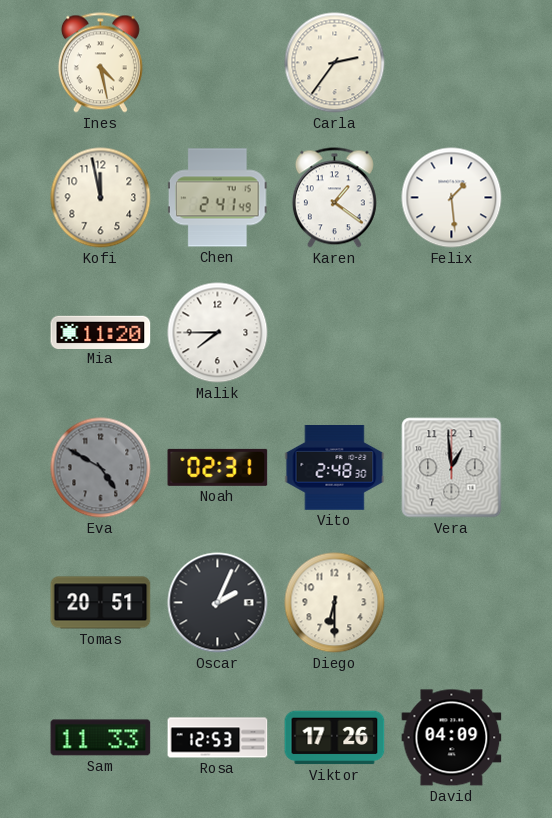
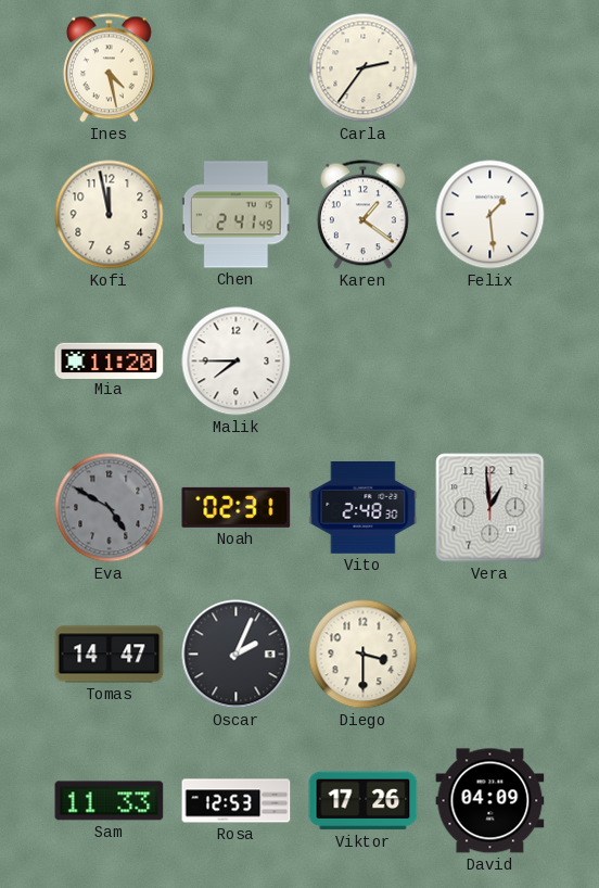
Tomas: 20:51 -> 14:47 (110, 655)
Diego: 6:30 -> 3:30 (364, 655)
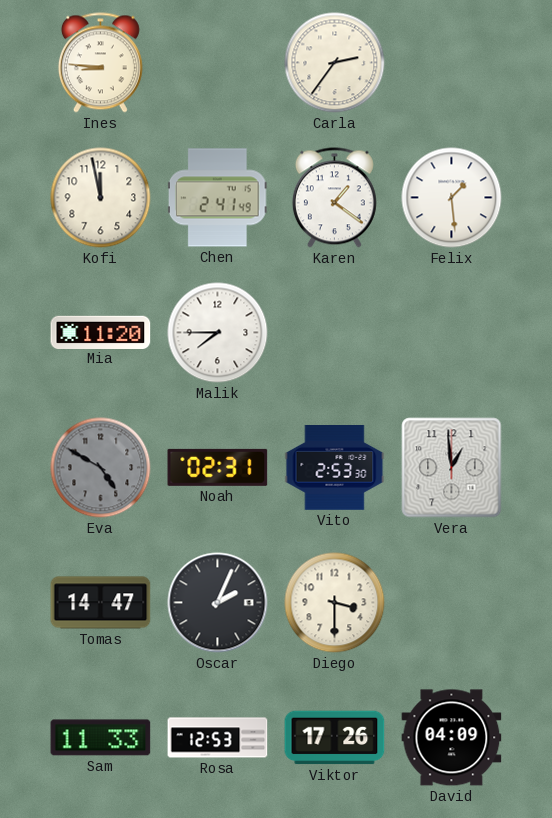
Ines: 4:28 -> 8:46 (100, 63)
Vito: 2:48 -> 2:53 (335, 468)
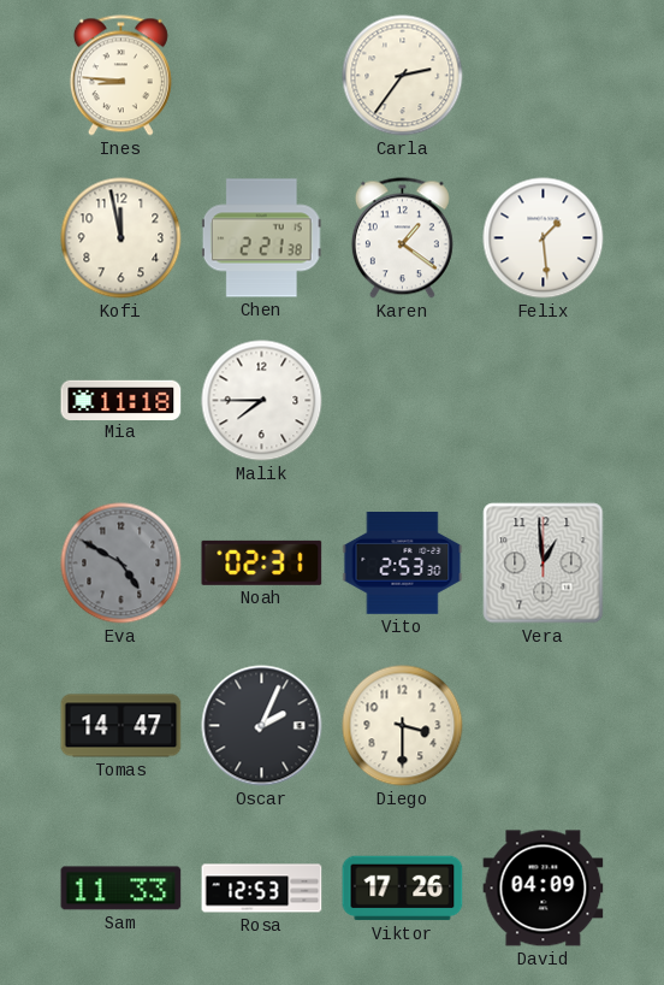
Chen: 2:41 -> 2:21 (261, 238)
Mia: 11:20 -> 11:18 (121, 400)
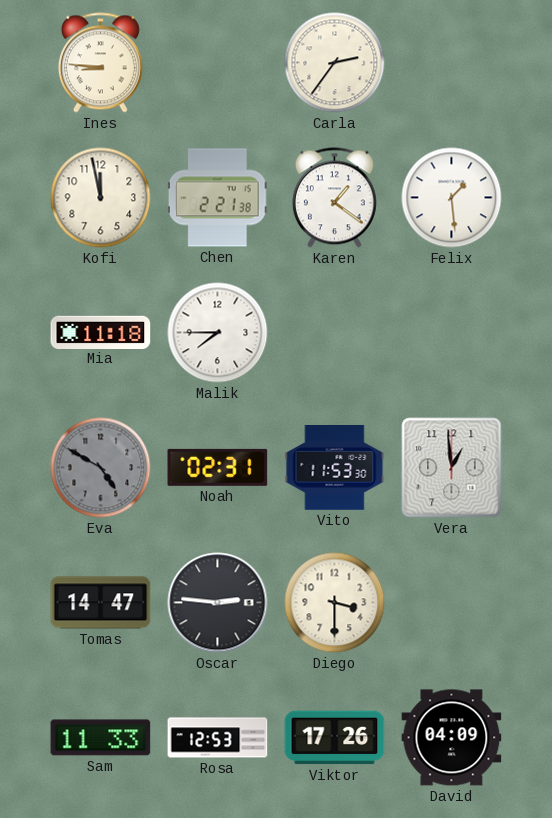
Vito: 2:53 -> 11:53 (335, 468)
Oscar: 2:04 -> 2:46 (218, 603)
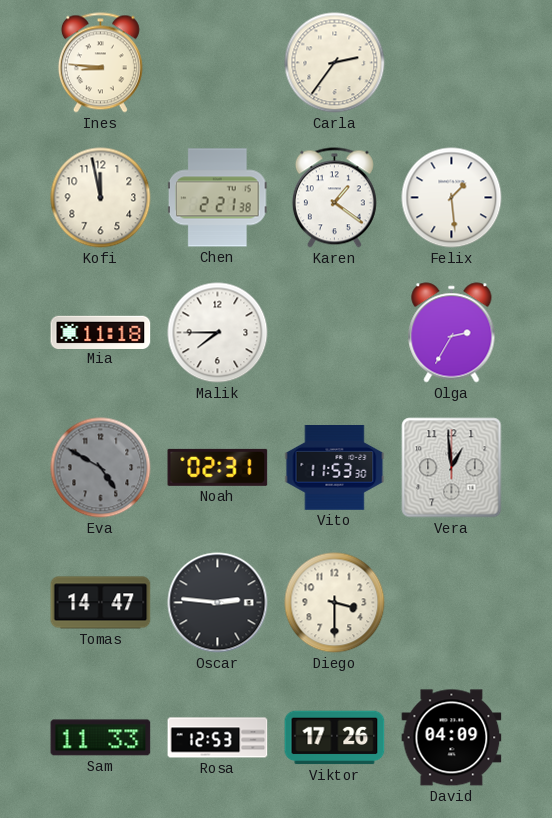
Olga: none -> 2:35 (452, 333)
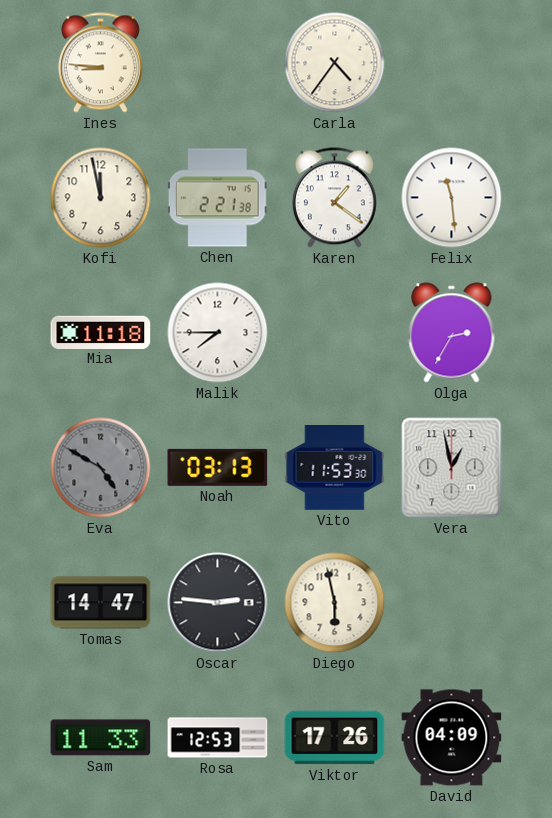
Carla: 2:36 -> 4:36 (335, 63)
Felix: 1:29 -> 11:29 (452, 198)
Noah: 02:31 -> 03:13 (218, 467)
Vera: 12:59 -> 12:58 (452, 468)
Diego: 3:30 -> 5:58 (335, 603)
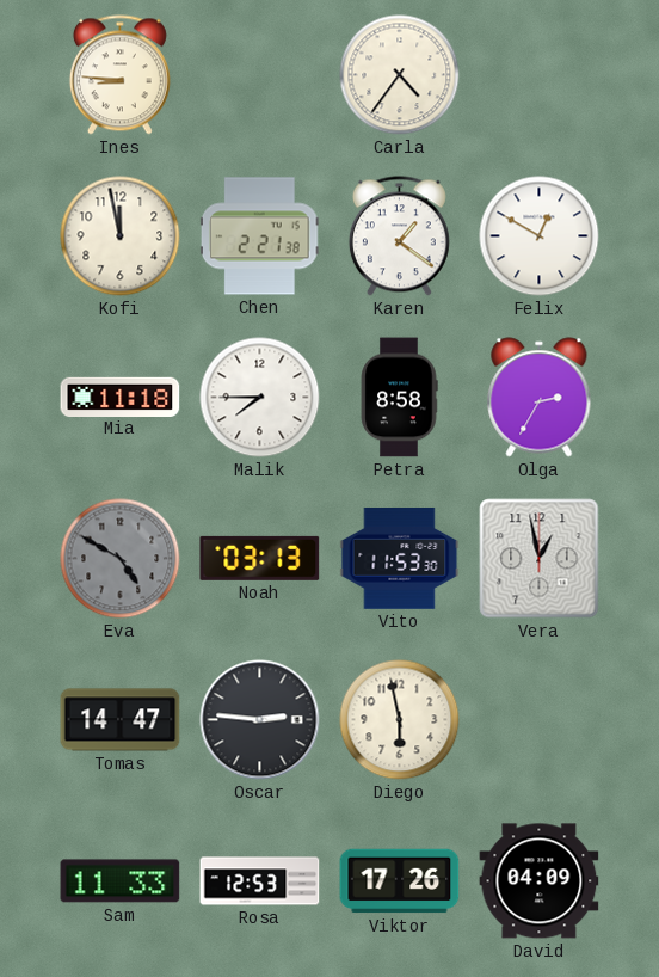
Felix: 11:29 -> 12:50 (540, 236)
Petra: none -> 8:58 (399, 398)
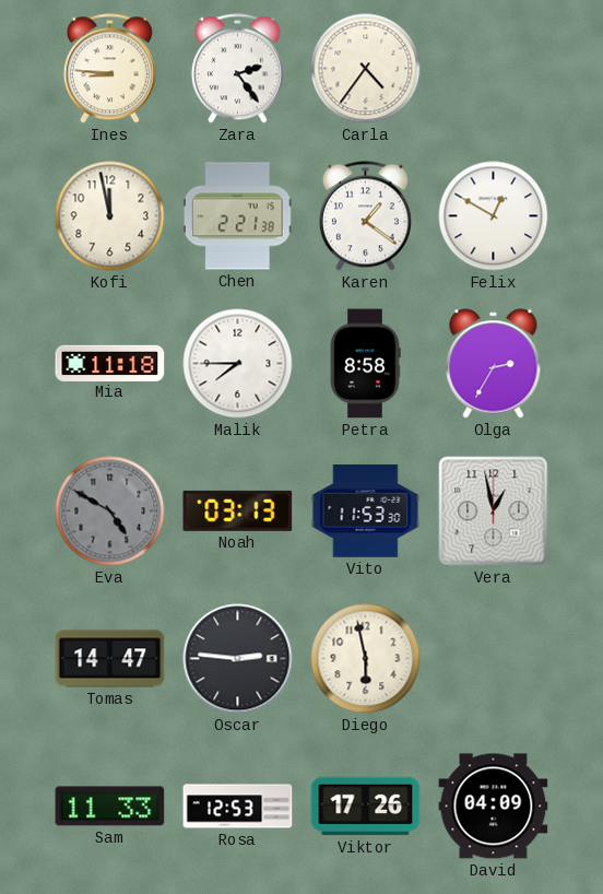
Zara: none -> 2:24 (237, 69)
